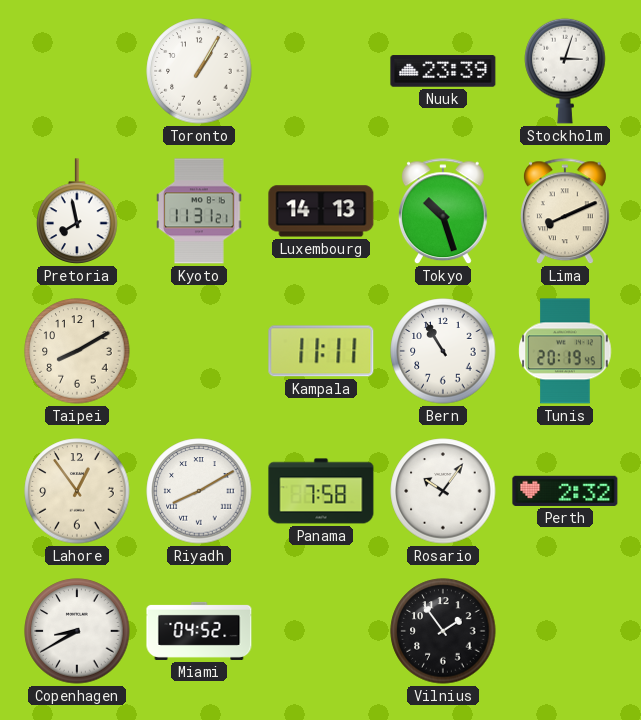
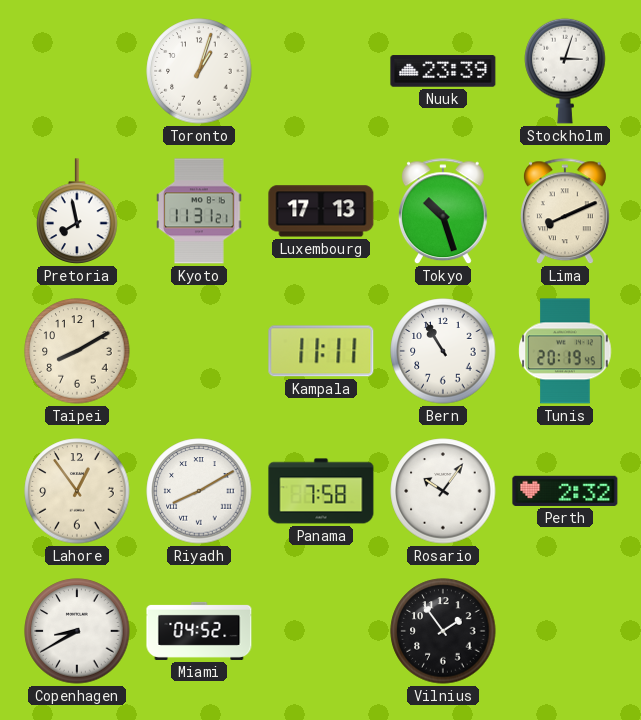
Toronto: 1:05 -> 1:03 (199, 71)
Luxembourg: 14:13 -> 17:13 (321, 211)
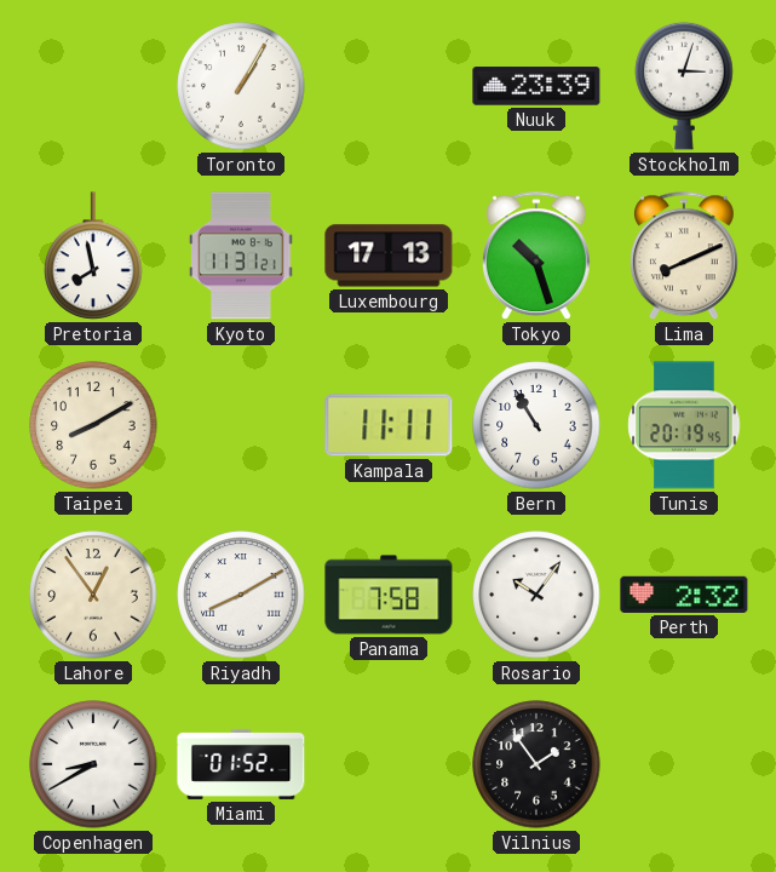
Toronto: 1:03 -> 1:05 (241, 86)
Miami: 04:52 -> 01:52 (241, 764)
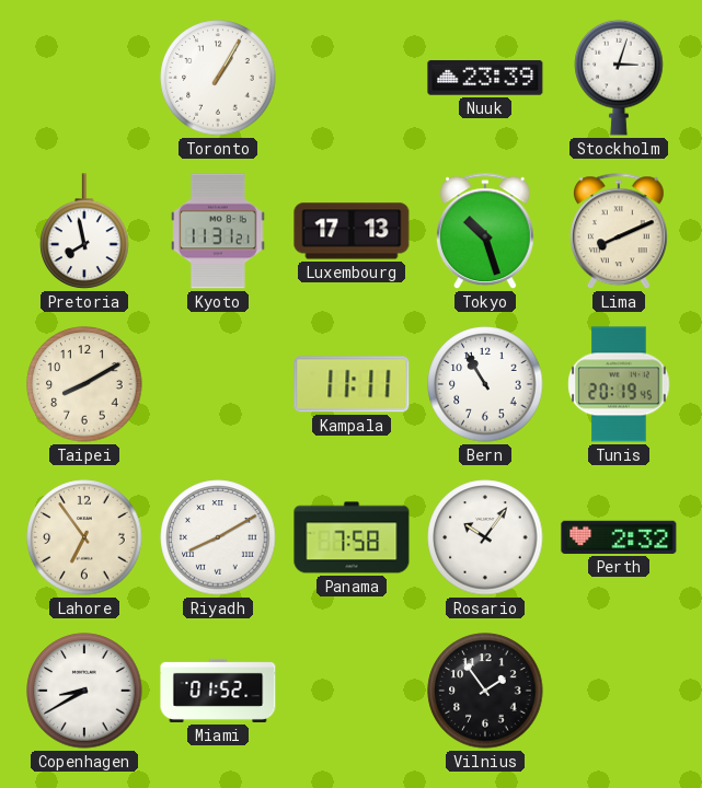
Lahore: 12:54 -> 6:54 (84, 537)
